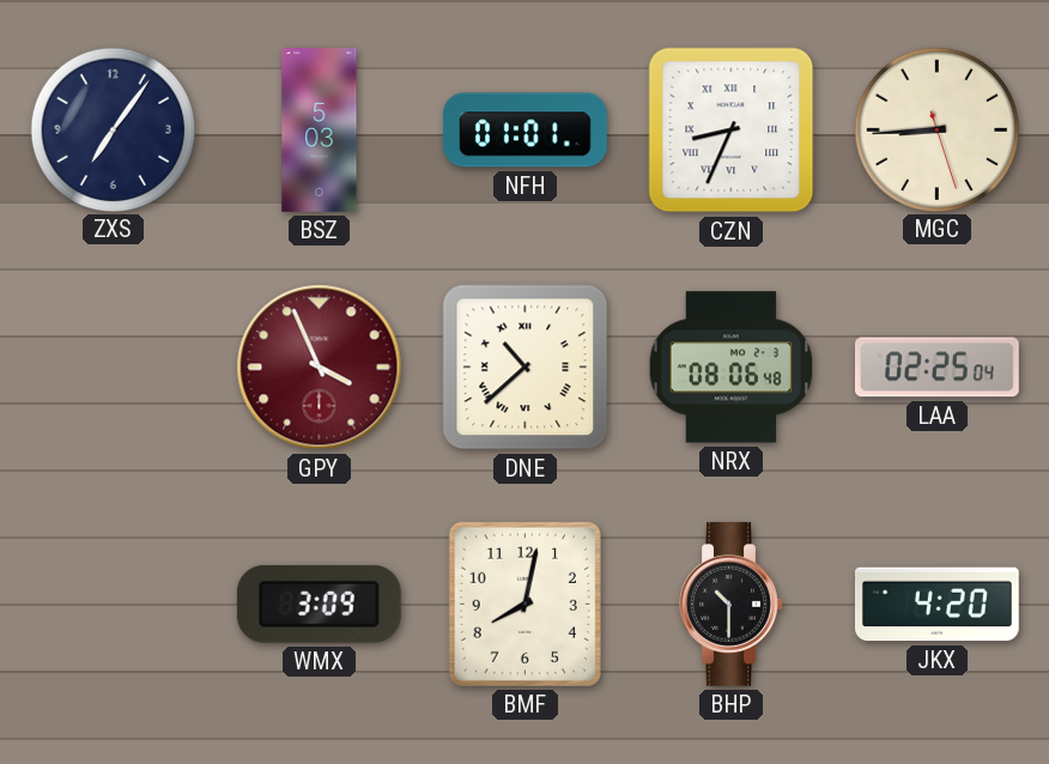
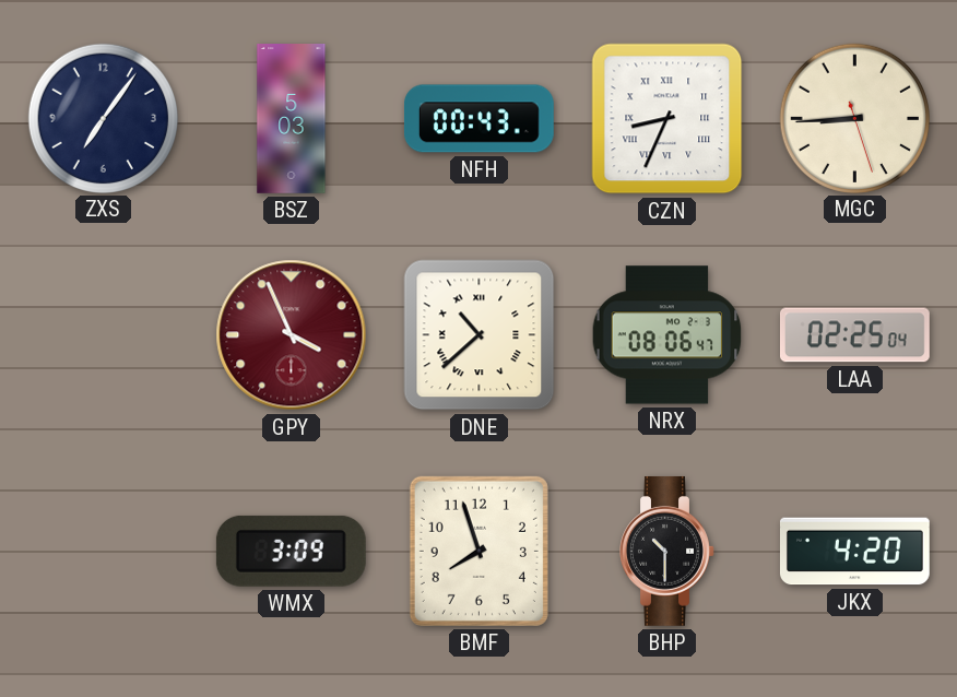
NFH: 01:01 -> 00:43 (478, 119)
NRX: 08:06:48 -> 08:06:47 (667, 335)
BMF: 8:02 -> 7:57 (478, 551)
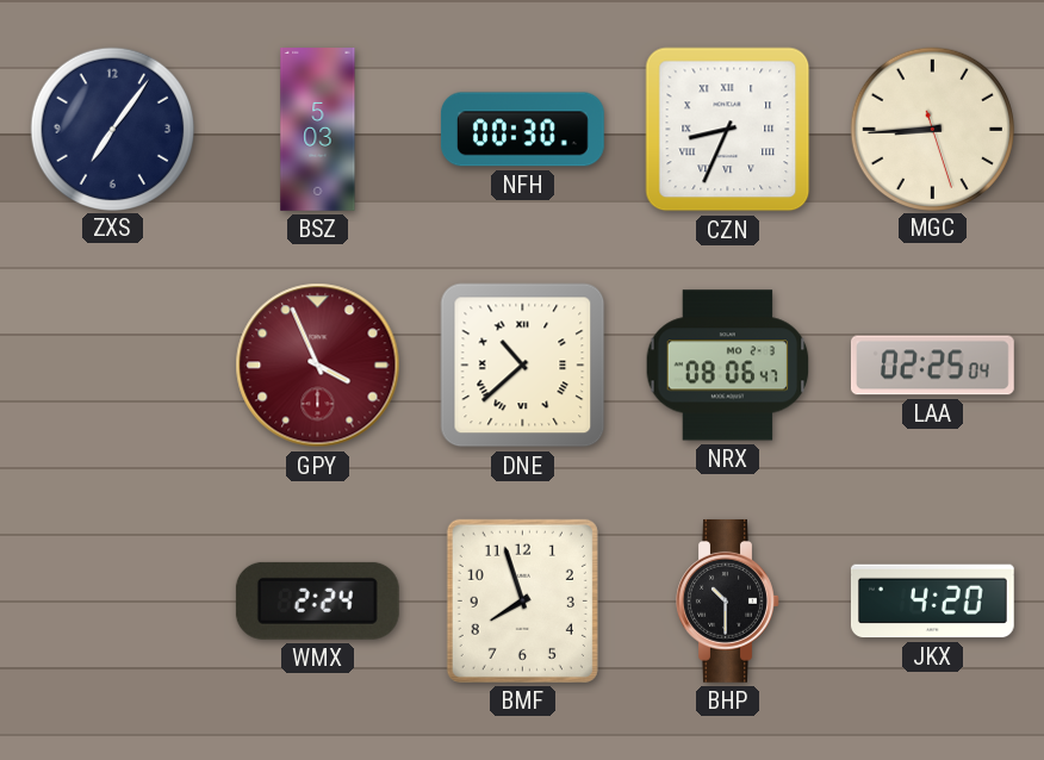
NFH: 00:43 -> 00:30 (522, 130)
WMX: 3:09 -> 2:24 (317, 600)
